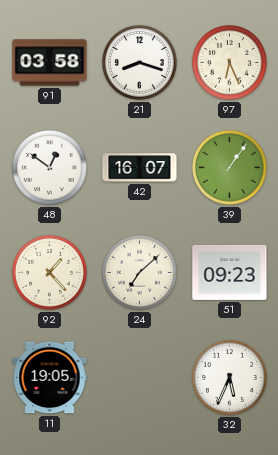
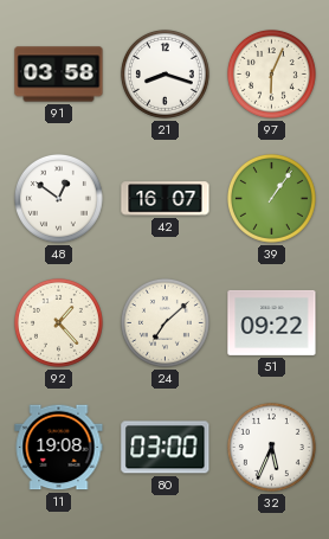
97: 6:26 -> 6:04 (271, 73)
51: 09:23 -> 09:22 (272, 322)
11: 19:05 -> 19:08 (59, 448)
80: none -> 03:00 (166, 448)
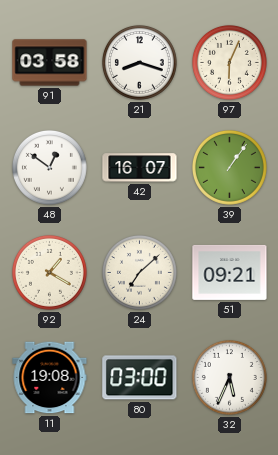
92: 1:23 -> 1:20 (49, 272)
51: 09:22 -> 09:21 (230, 272)
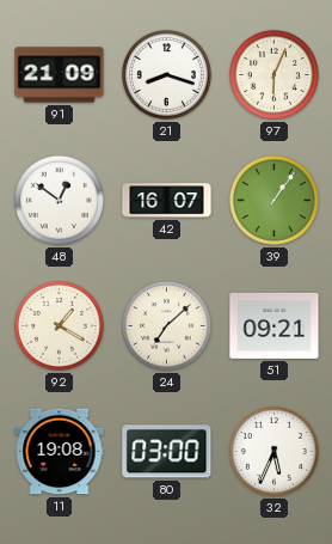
91: 03:58 -> 21:09 (60, 75)
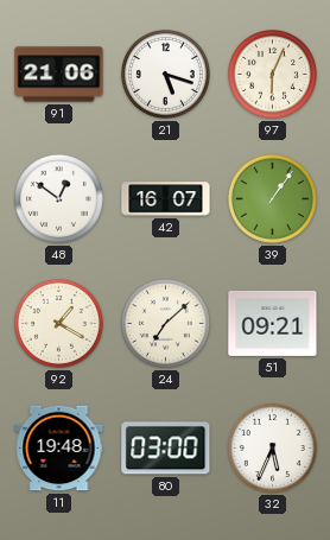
91: 21:09 -> 21:06 (59, 75)
21: 8:18 -> 5:18 (165, 74)
11: 19:08 -> 19:48 (59, 449)
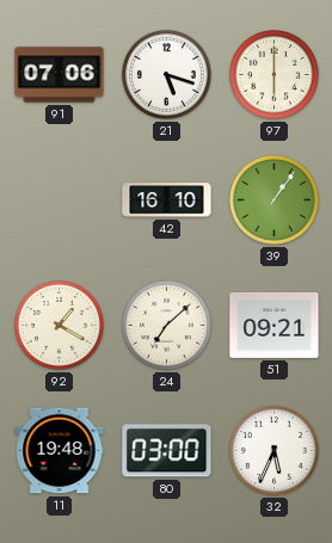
91: 21:06 -> 07:06 (60, 75)
97: 6:04 -> 6:00 (273, 74)
48: 12:51 -> none (58, 198)
42: 16:07 -> 16:10 (167, 200)
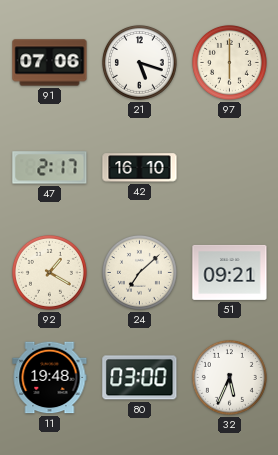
47: none -> 2:17 (50, 168)
39: 1:06 -> none (273, 199)
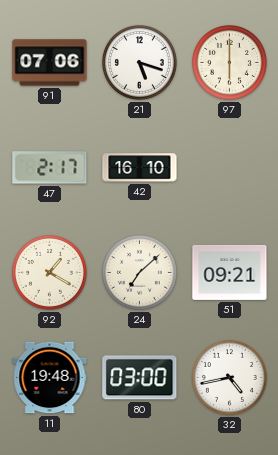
32: 5:34 -> 4:43 (229, 377)
